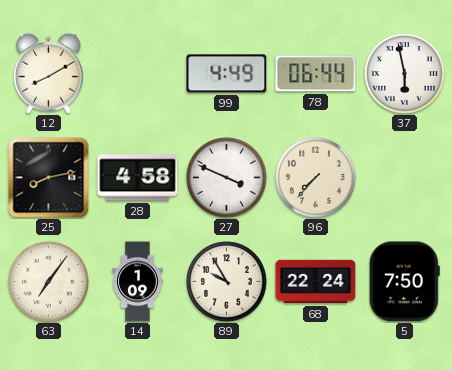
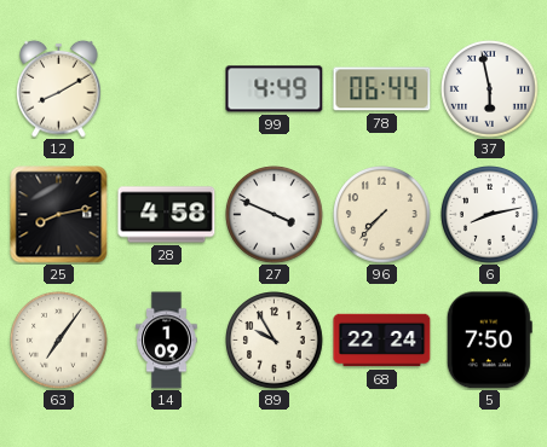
6: none -> 8:13 (490, 215)
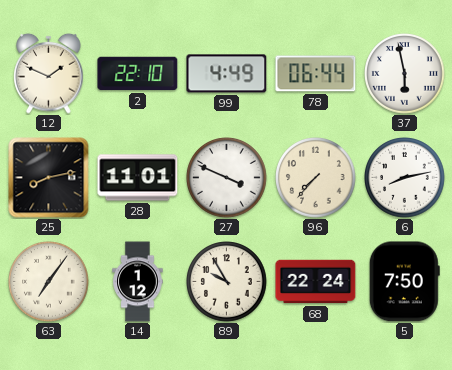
12: 8:10 -> 1:49 (49, 73)
2: none -> 22:10 (138, 74)
28: 4:58 -> 11:01 (138, 178)
14: 1:09 -> 1:12 (138, 282)
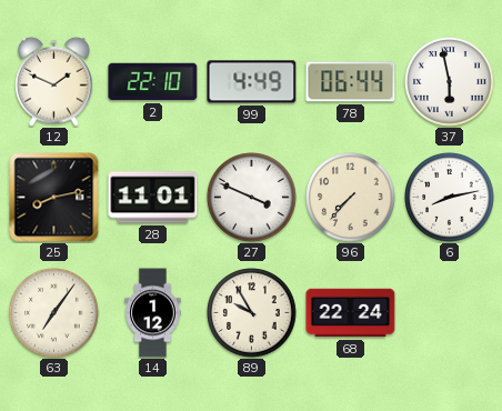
5: 7:50 -> none (404, 282)
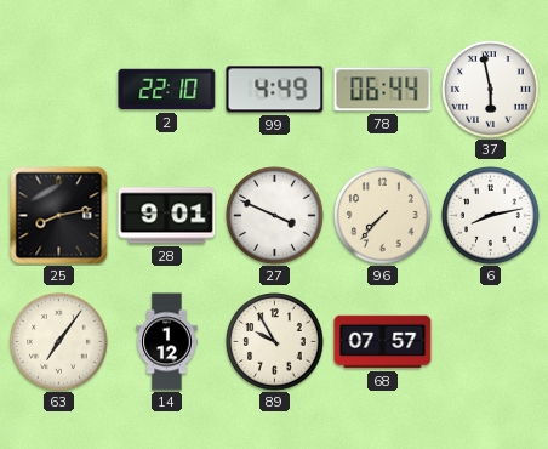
12: 1:49 -> none (54, 81)
28: 11:01 -> 9:01 (167, 216)
68: 22:24 -> 07:57 (383, 342)
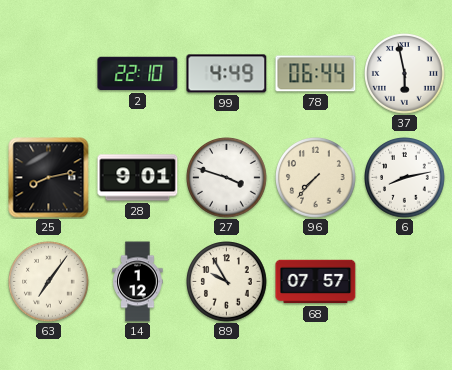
27: 3:49 -> 3:48 (227, 178)
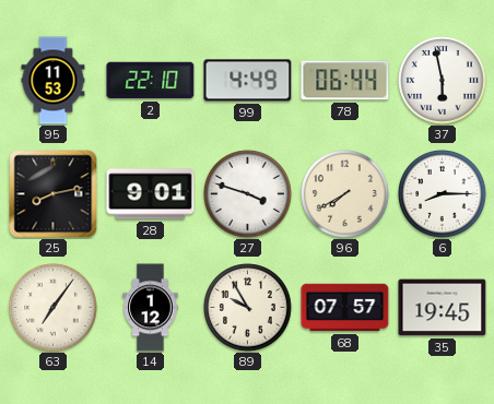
95: none -> 11:53 (54, 81)
96: 7:37 -> 7:40 (345, 194)
6: 8:13 -> 8:15 (443, 194)
35: none -> 19:45 (443, 308)
